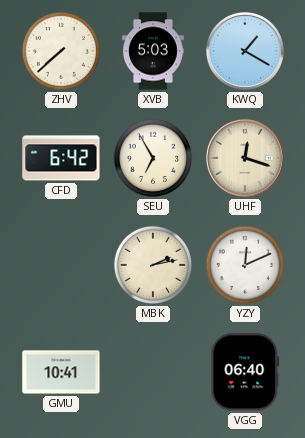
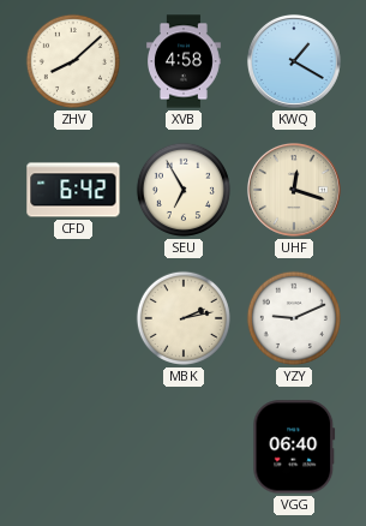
ZHV: 7:38 -> 8:08 (73, 61)
XVB: 5:03 -> 4:58 (185, 61)
YZY: 12:11 -> 9:11 (294, 318)
GMU: 10:41 -> none (61, 372)
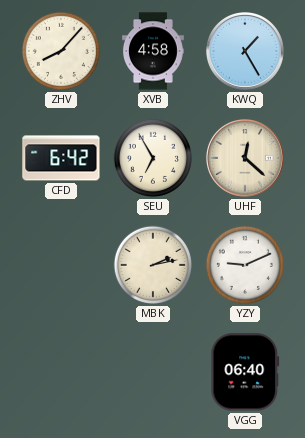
ZHV: 8:08 -> 8:07 (61, 51)
KWQ: 1:20 -> 1:25 (245, 51)
UHF: 12:18 -> 12:22 (245, 158)
